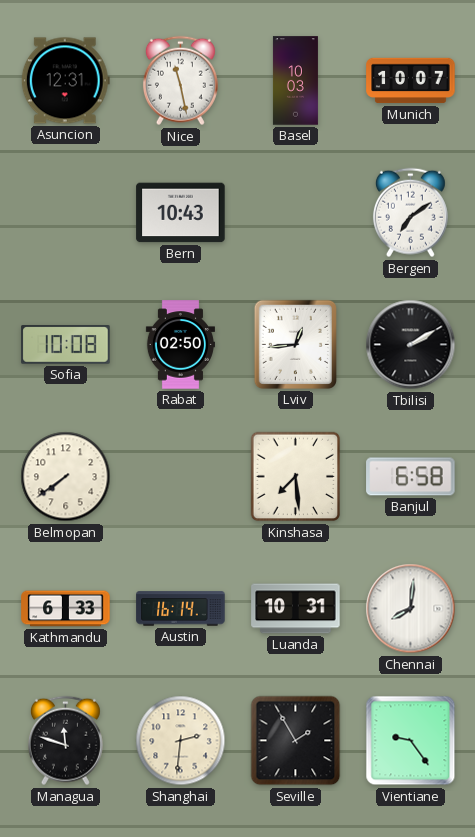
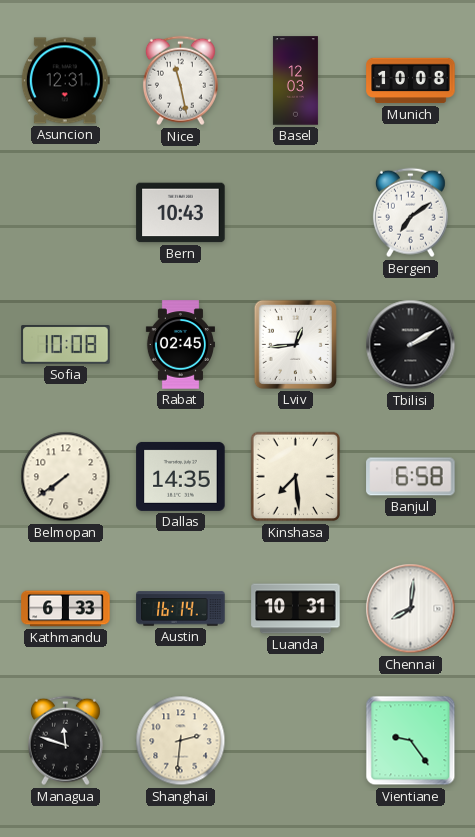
Basel: 10:03 -> 12:03 (295, 81)
Munich: 10:07 -> 10:08 (411, 81)
Rabat: 02:50 -> 02:45 (180, 345)
Dallas: none -> 14:35 (181, 476)
Seville: 1:55 -> none (296, 741)
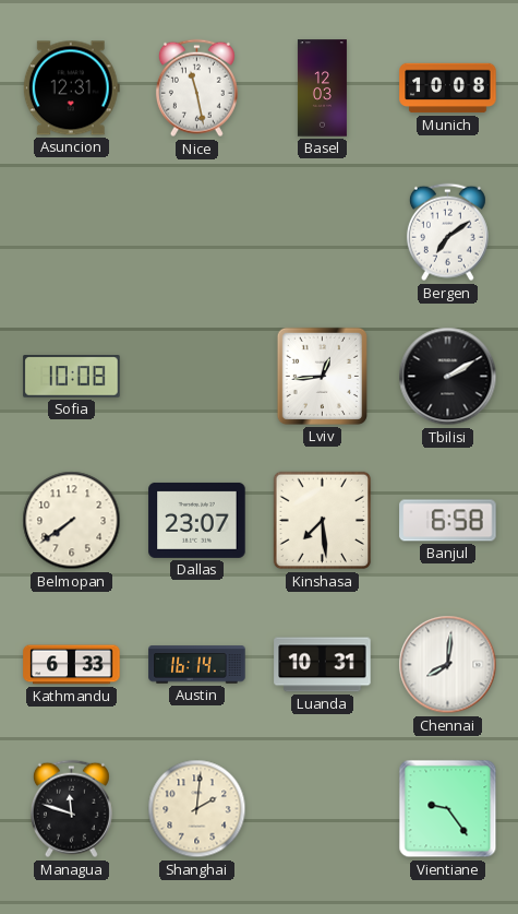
Bern: 10:43 -> none (181, 213)
Rabat: 02:45 -> none (180, 345)
Dallas: 14:35 -> 23:07 (197, 520)
Shanghai: 2:31 -> 2:01 (197, 809)
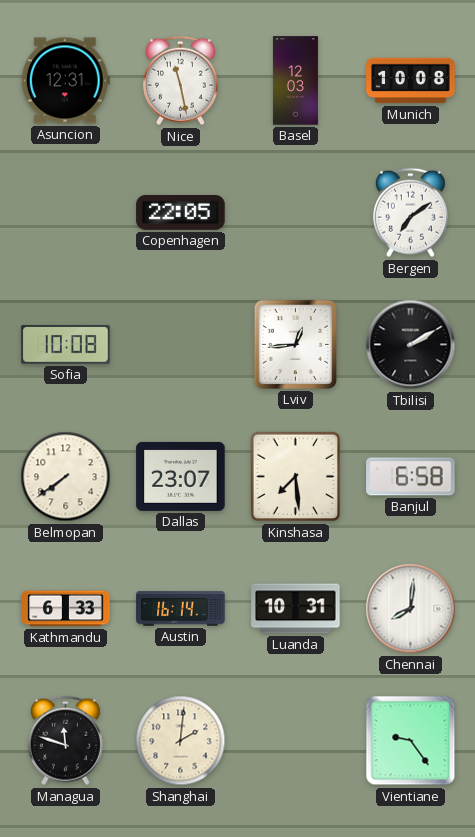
Copenhagen: none -> 22:05 (181, 213)
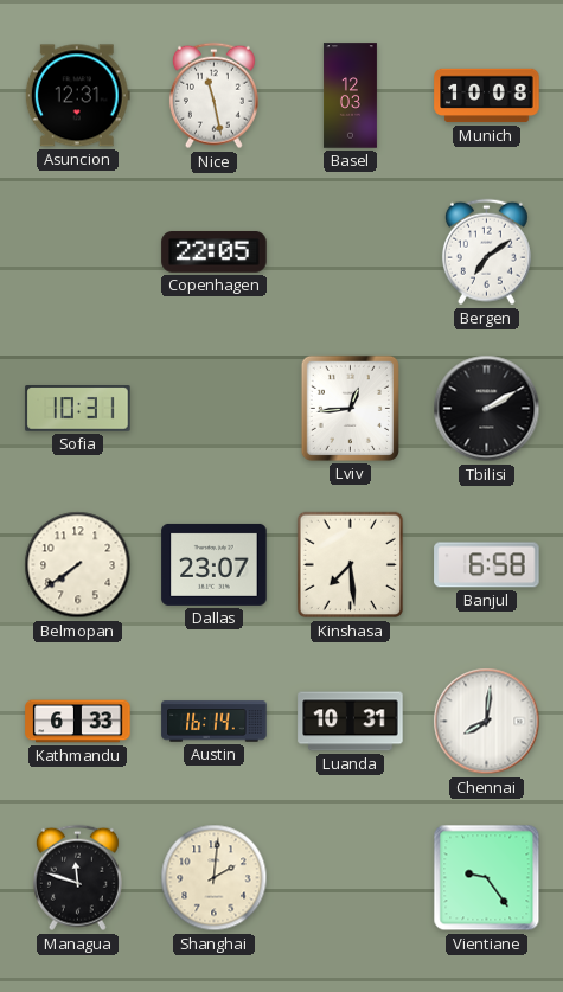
Sofia: 10:08 -> 10:31 (78, 409)
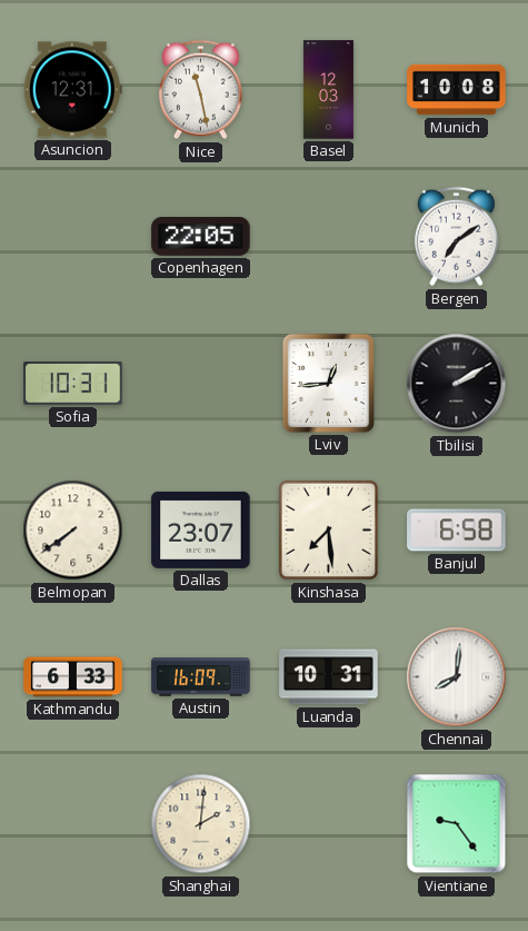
Austin: 16:14 -> 16:09 (201, 677)
Managua: 11:48 -> none (77, 878)
